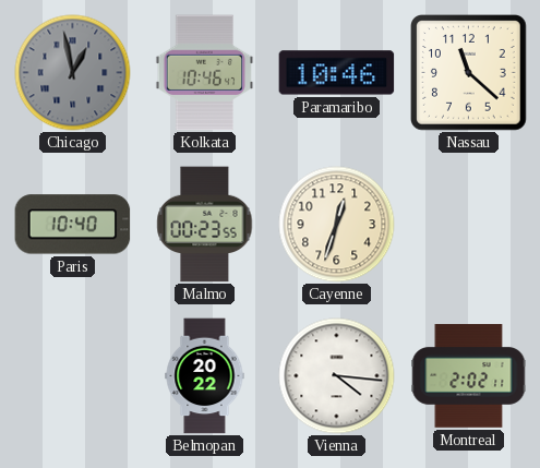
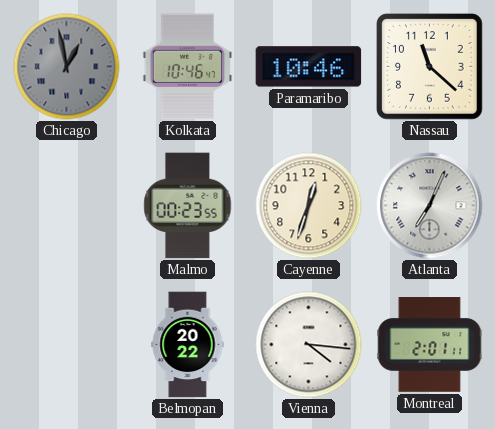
Paris: 10:40 -> none (73, 225)
Atlanta: none -> 7:04 (430, 206)
Montreal: 2:02 -> 2:01 (430, 345)
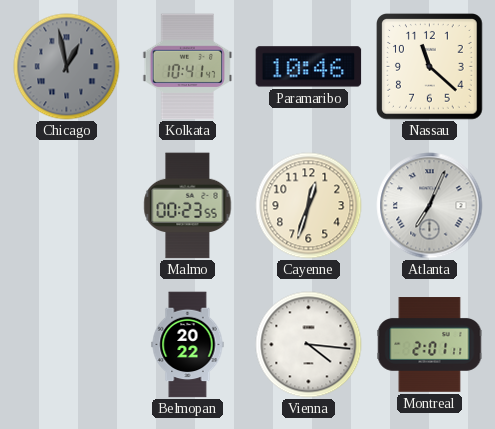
Kolkata: 10:46 -> 10:41 (188, 67)
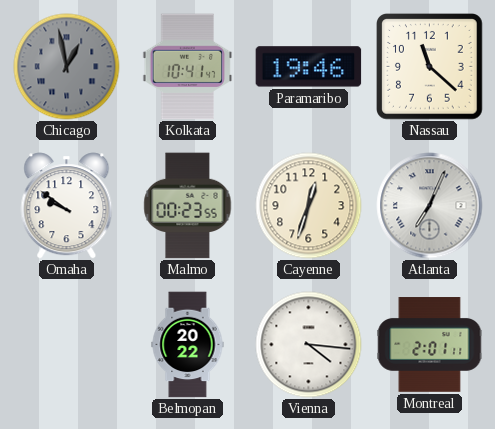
Paramaribo: 10:46 -> 19:46 (309, 67)
Omaha: none -> 9:51 (67, 206)
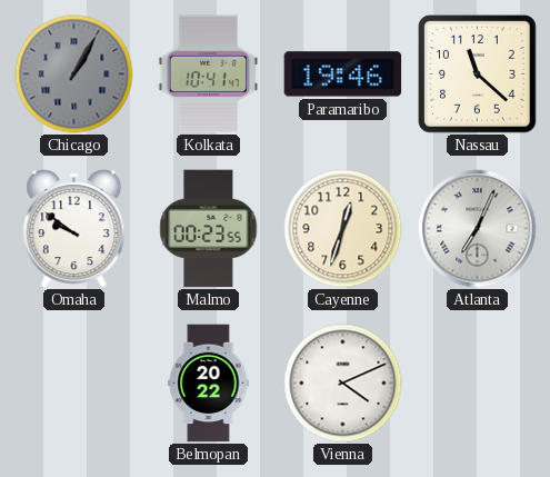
Chicago: 12:58 -> 1:05 (74, 74)
Vienna: 4:16 -> 4:11 (343, 384)
Montreal: 2:01 -> none (430, 345)
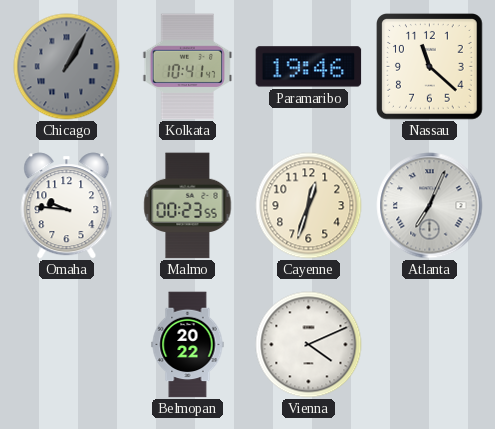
Omaha: 9:51 -> 9:46 (67, 206)
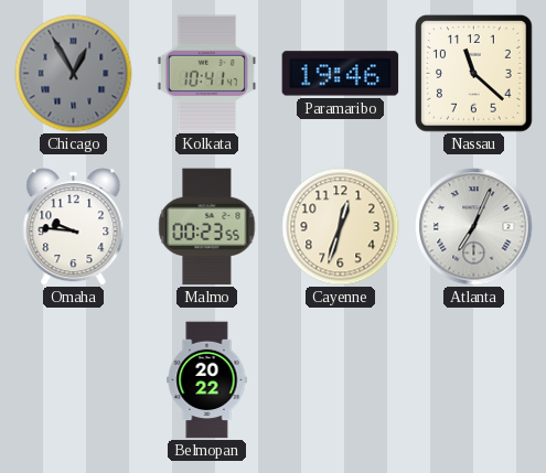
Chicago: 1:05 -> 12:55 (74, 74)
Vienna: 4:11 -> none (309, 345)
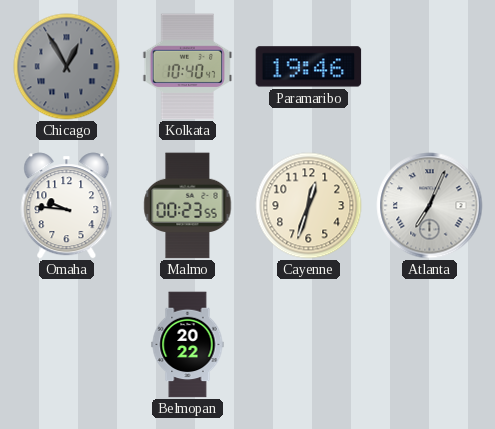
Kolkata: 10:41 -> 10:40 (188, 67)
Nassau: 11:22 -> none (474, 74)
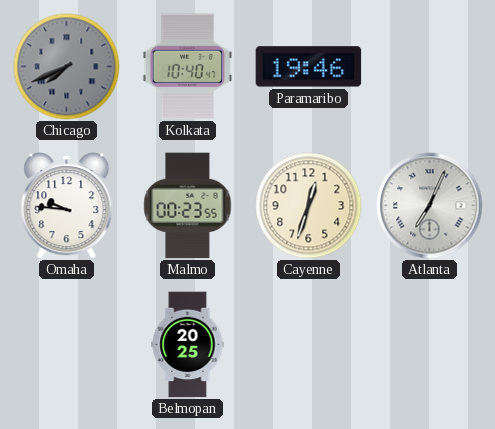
Chicago: 12:55 -> 7:41 (67, 67)
Belmopan: 20:22 -> 20:25 (188, 345)
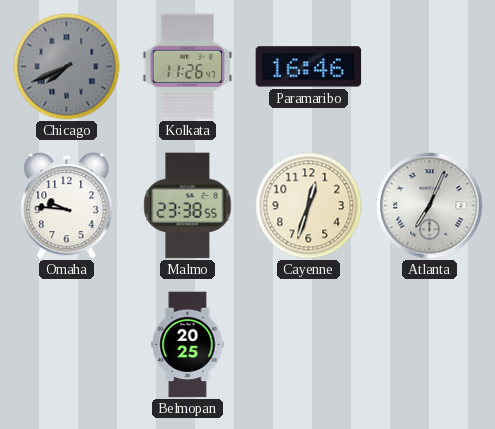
Kolkata: 10:40 -> 11:26 (188, 67)
Paramaribo: 19:46 -> 16:46 (309, 67)
Malmo: 00:23 -> 23:38 (188, 206)
